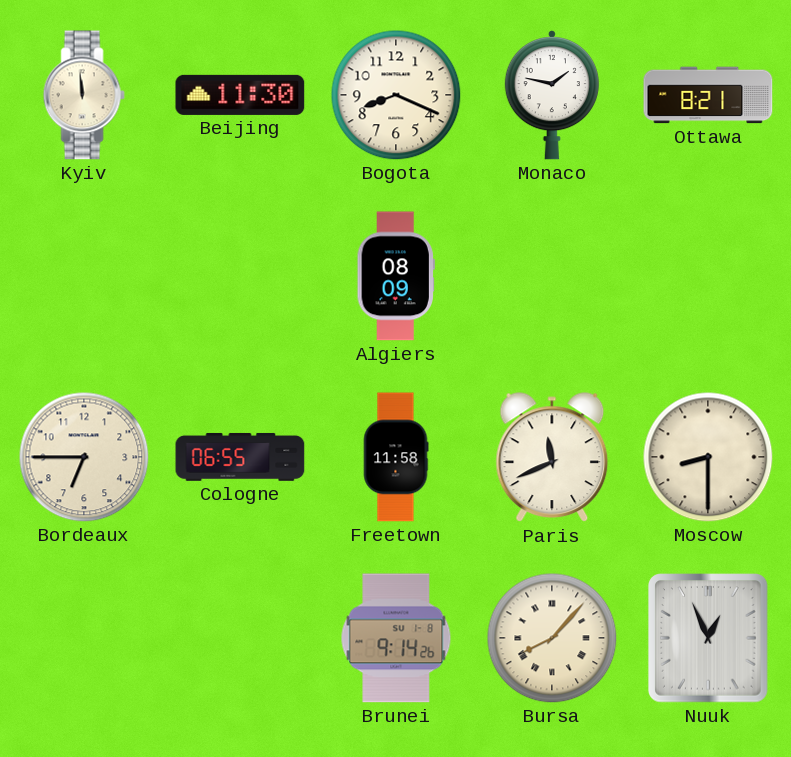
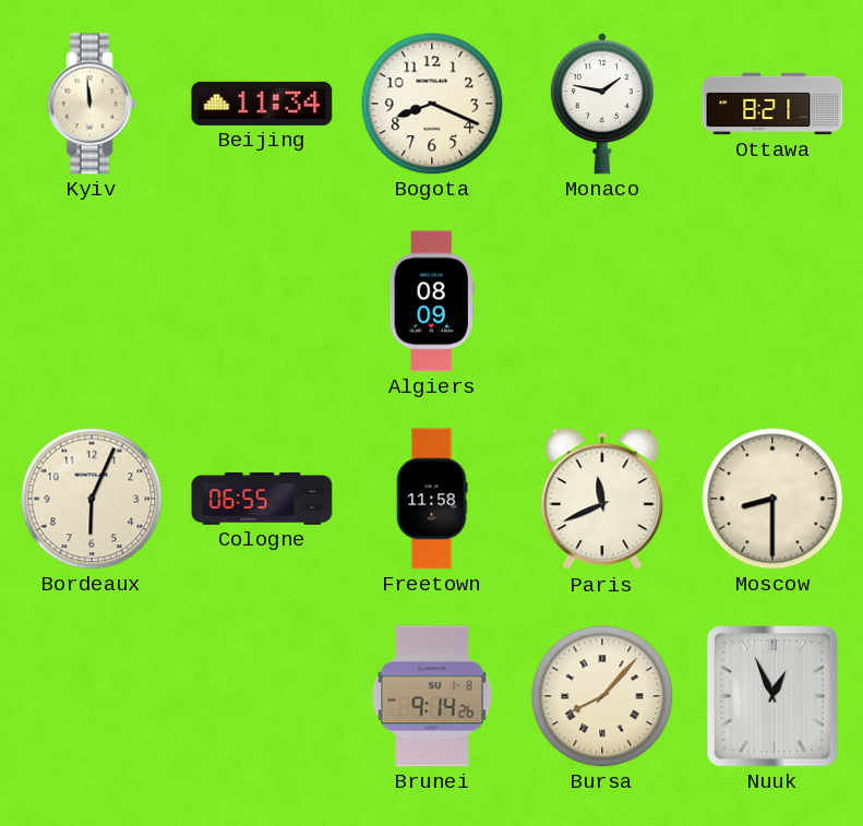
Beijing: 11:30 -> 11:34 (262, 104)
Bordeaux: 6:45 -> 6:04 (92, 499)
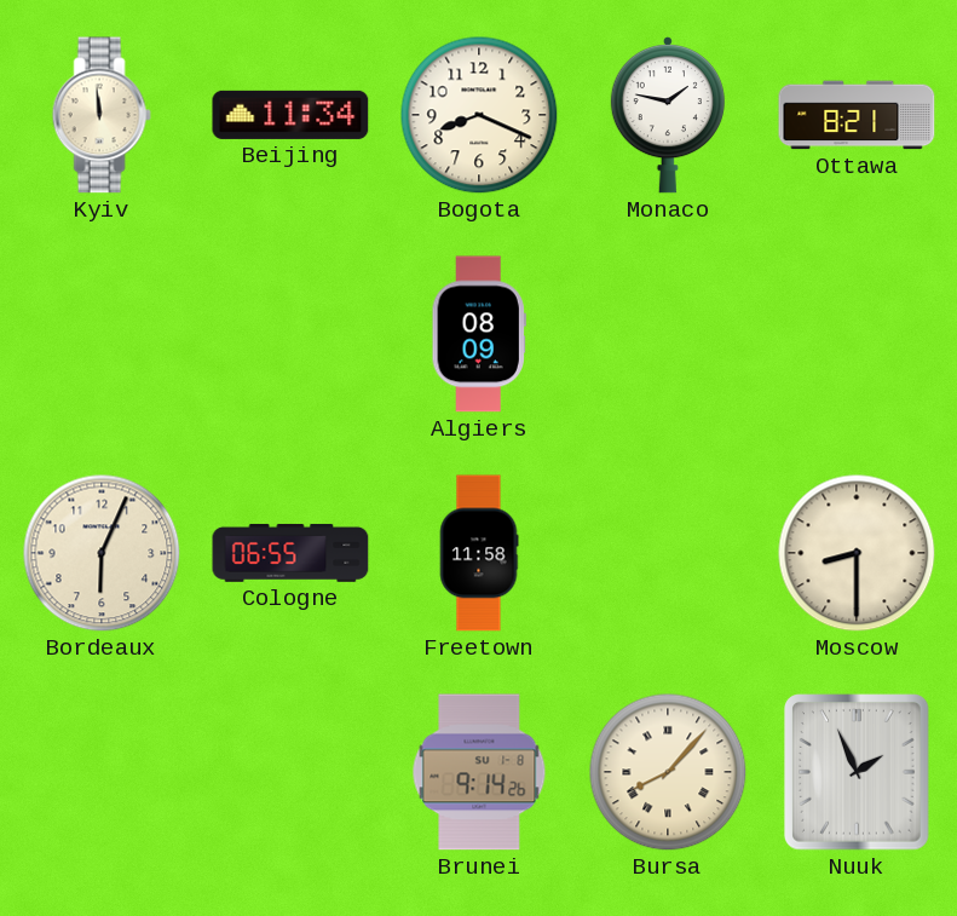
Paris: 11:41 -> none (602, 500)
Nuuk: 12:56 -> 1:56 (857, 772)
